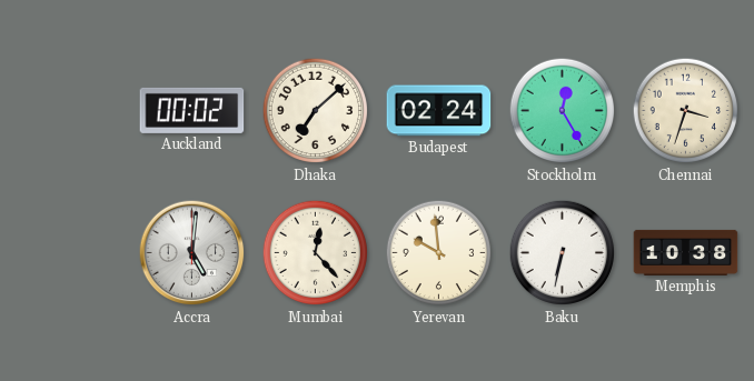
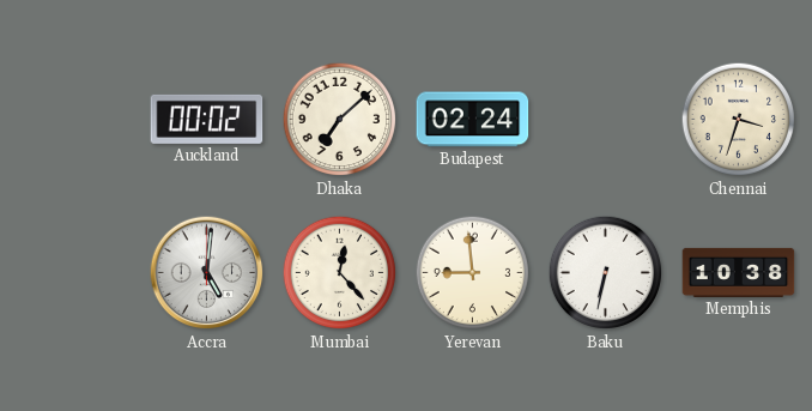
Stockholm: 12:25 -> none (563, 111)
Yerevan: 9:59 -> 8:59 (473, 273)
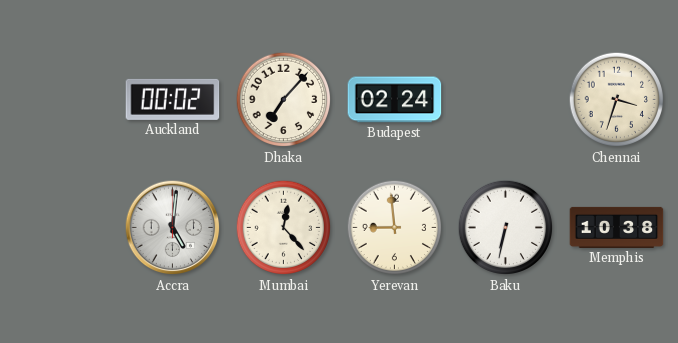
Dhaka: 7:08 -> 7:07 (284, 100)
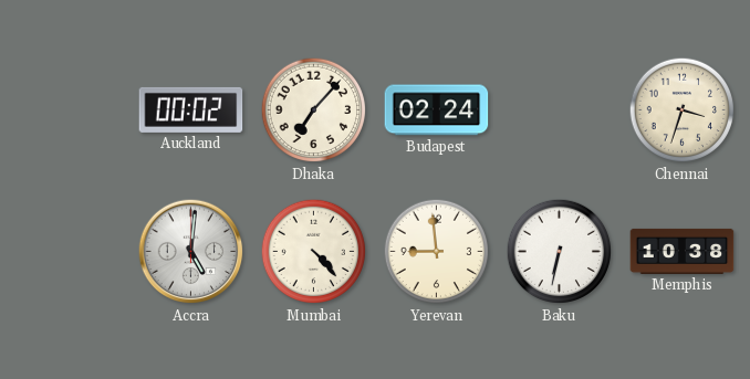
Mumbai: 12:23 -> 4:23 (314, 252)
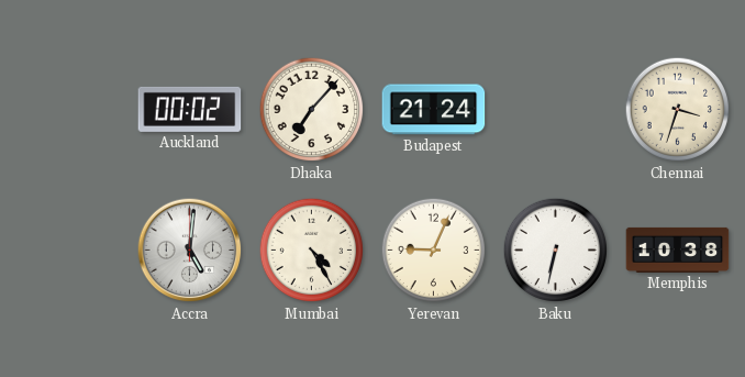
Budapest: 02:24 -> 21:24 (434, 110)
Mumbai: 4:23 -> 4:25 (312, 251)
Yerevan: 8:59 -> 9:04 (434, 251)
